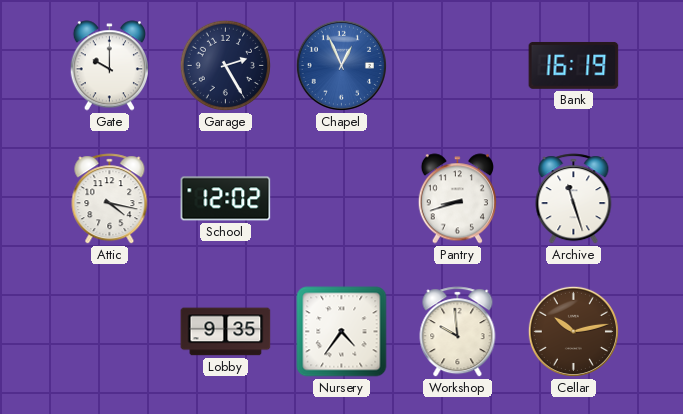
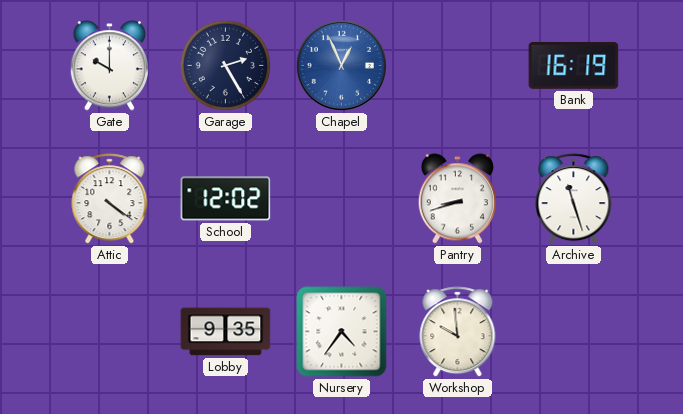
Attic: 4:17 -> 4:21 (110, 199)
Cellar: 10:13 -> none (573, 331)
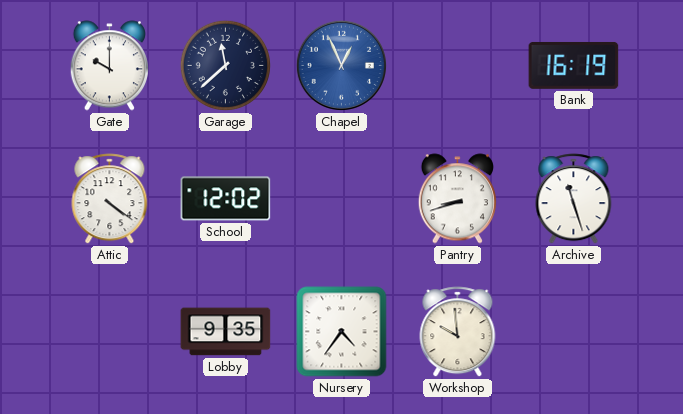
Garage: 2:25 -> 11:38 (225, 65)
